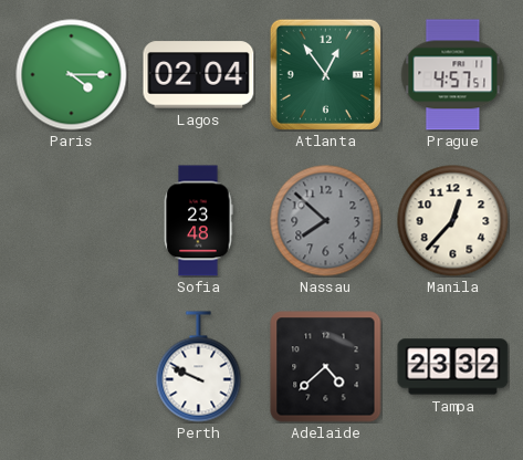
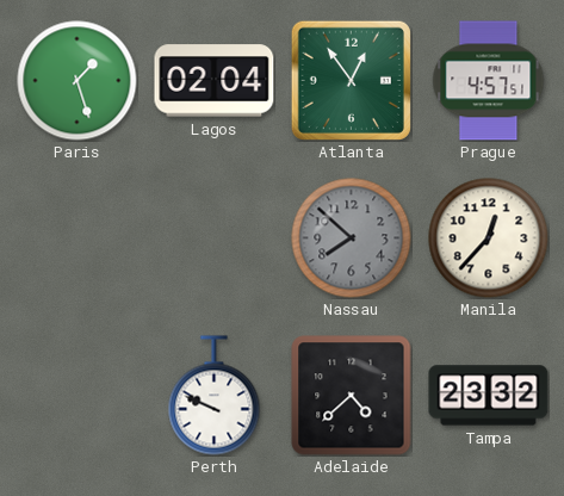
Paris: 4:15 -> 1:27 (78, 81)
Sofia: 23:48 -> none (198, 221)
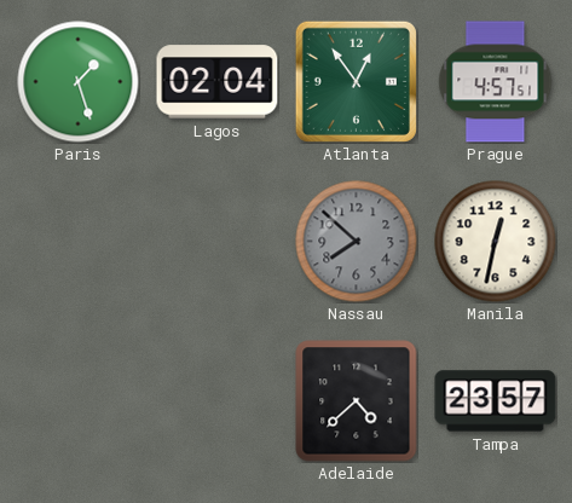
Manila: 12:37 -> 12:32 (496, 242)
Perth: 9:49 -> none (215, 396)
Tampa: 23:32 -> 23:57 (496, 401)
